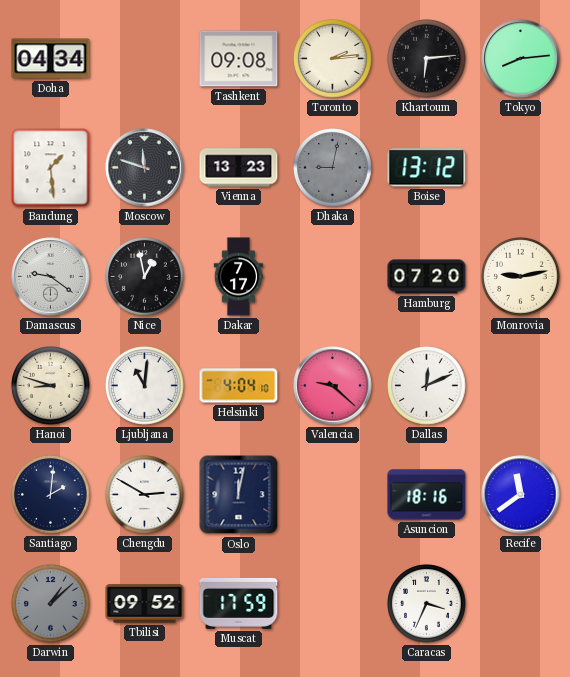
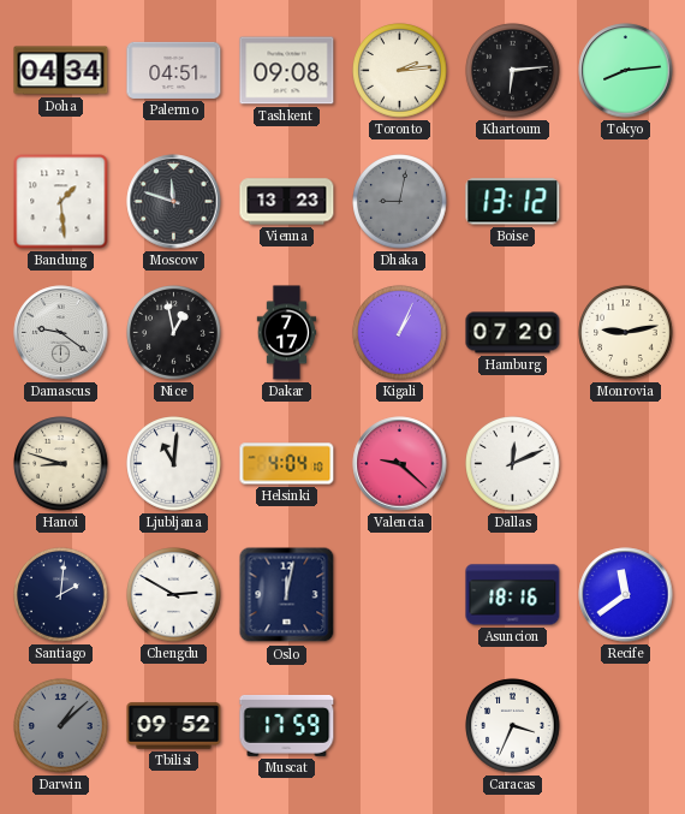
Palermo: none -> 04:51 (174, 70)
Kigali: none -> 1:04 (400, 333)
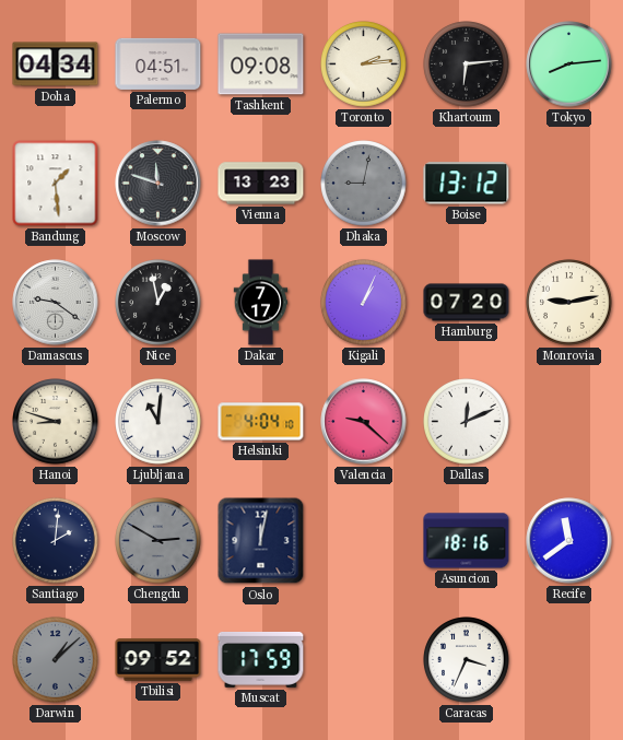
Chengdu dial: white -> grey (158, 541)
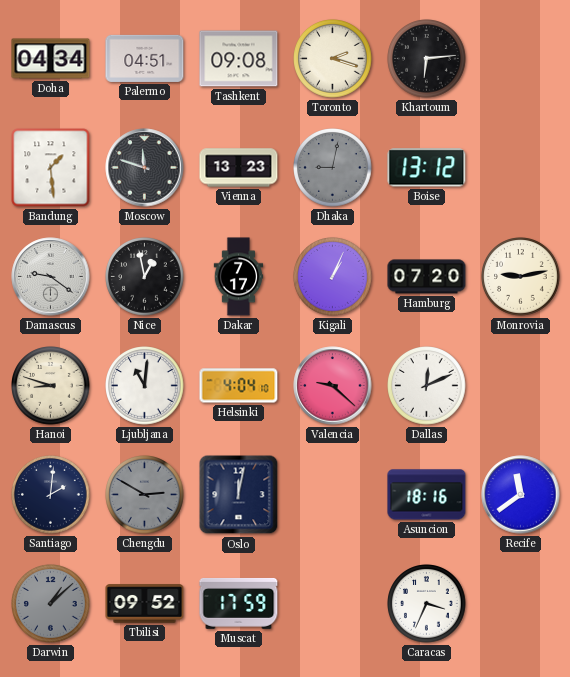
Toronto: 2:14 -> 2:18 (333, 59)
Tokyo: 8:14 -> none (569, 64)
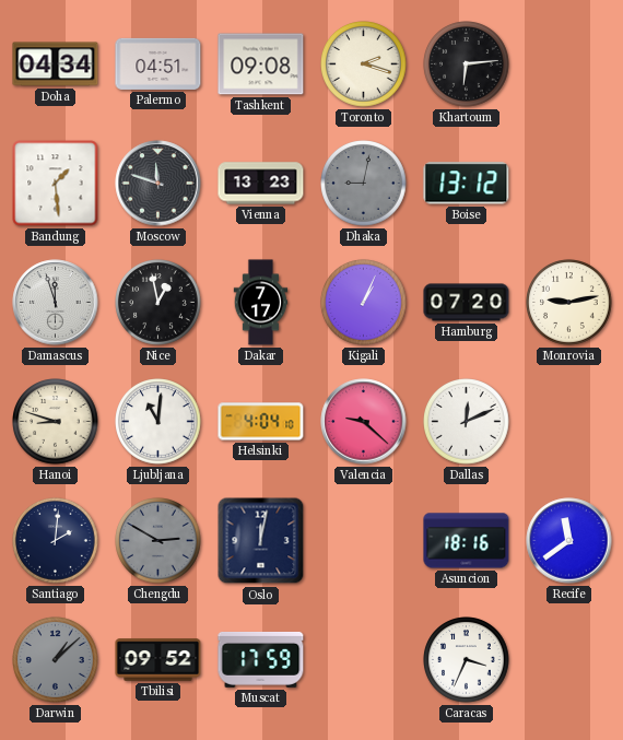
Damascus: 9:21 -> 11:57 (56, 303)
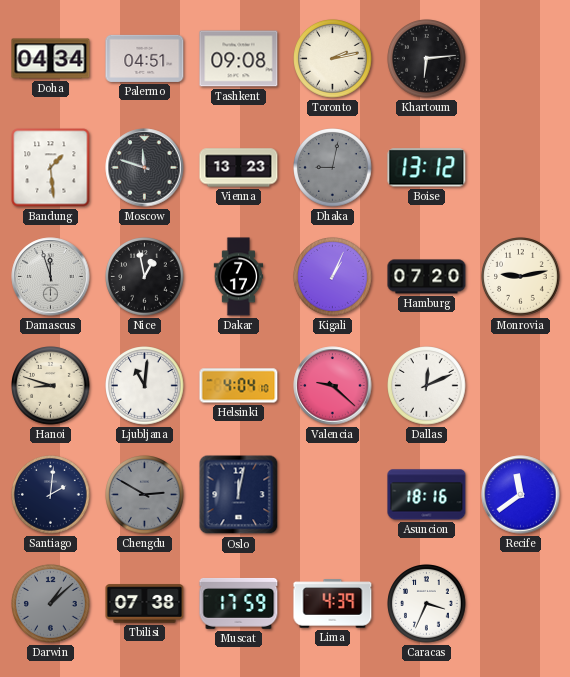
Toronto: 2:18 -> 2:13 (333, 59)
Tbilisi: 09:52 -> 07:38 (145, 604)
Lima: none -> 4:39 (333, 604)
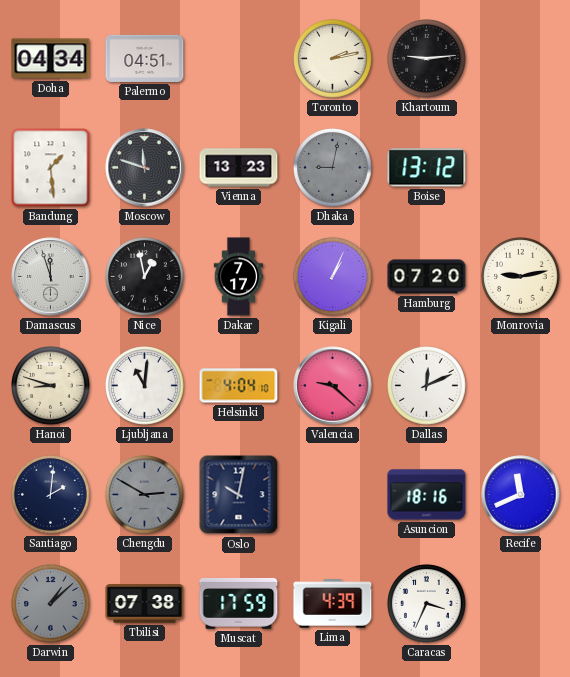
Tashkent: 09:08 -> none (239, 59)
Khartoum: 6:14 -> 9:14 (427, 59)
Oslo: 12:02 -> 10:02 (239, 495)
Recife: 11:39 -> 11:41 (521, 495)
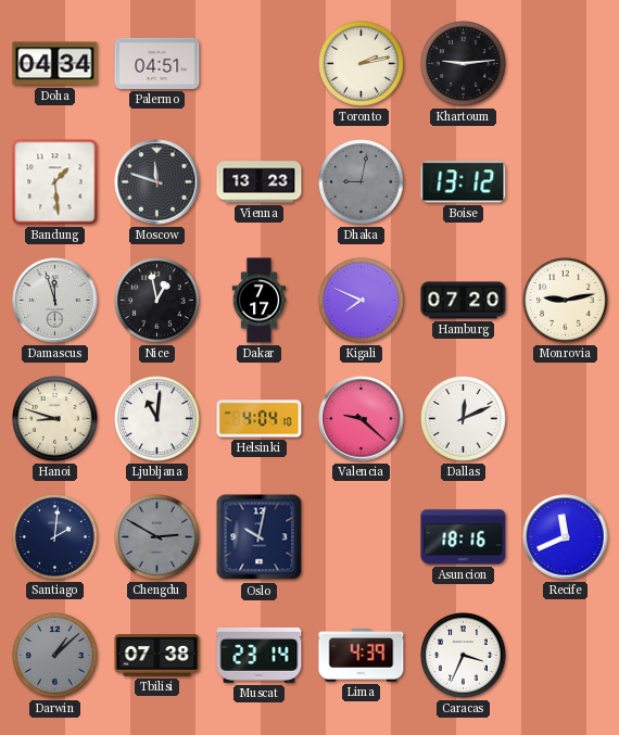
Kigali: 1:04 -> 7:49 (362, 301)
Muscat: 17:59 -> 23:14 (260, 655)
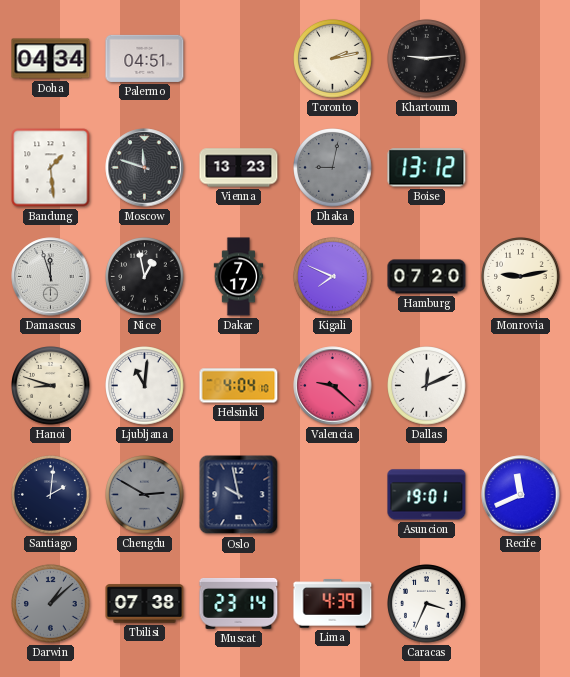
Oslo: 10:02 -> 9:58 (239, 495)
Asuncion: 18:16 -> 19:01 (427, 495)
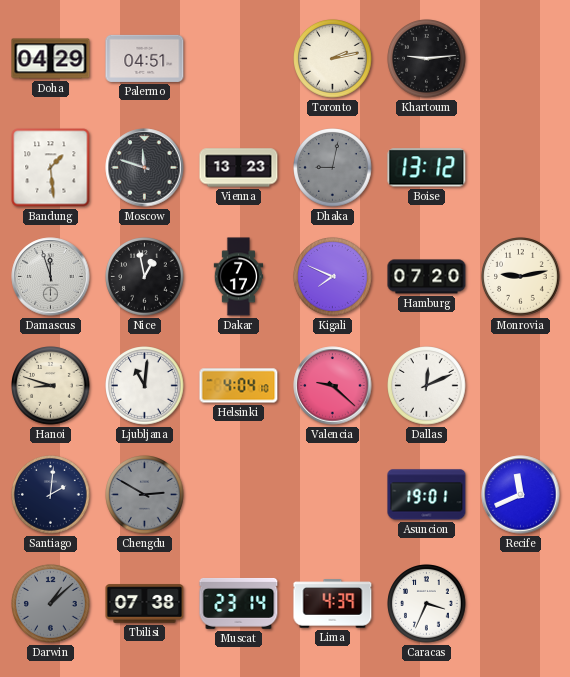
Doha: 04:34 -> 04:29 (51, 59)
Oslo: 9:58 -> none (239, 495)
